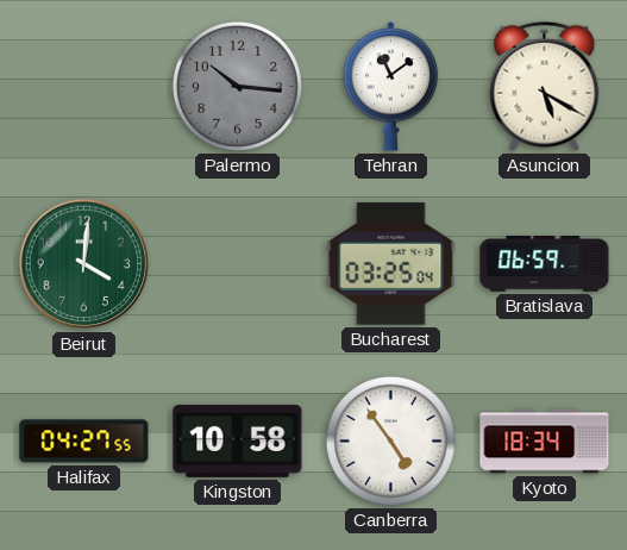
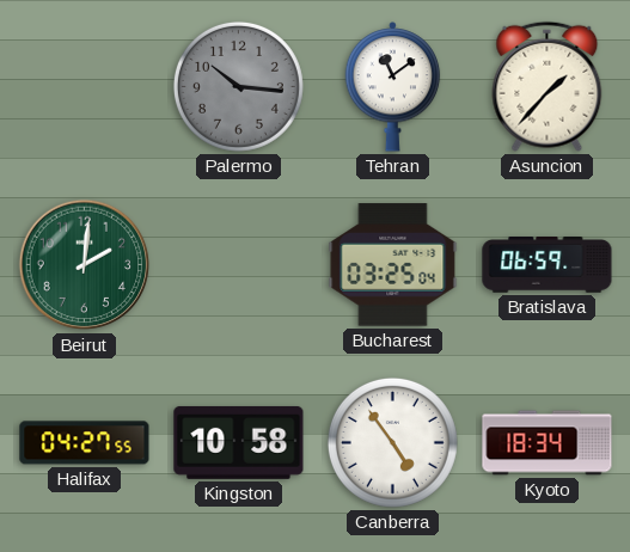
Asuncion: 5:20 -> 1:37 (548, 86)
Beirut: 4:01 -> 2:01 (85, 265)
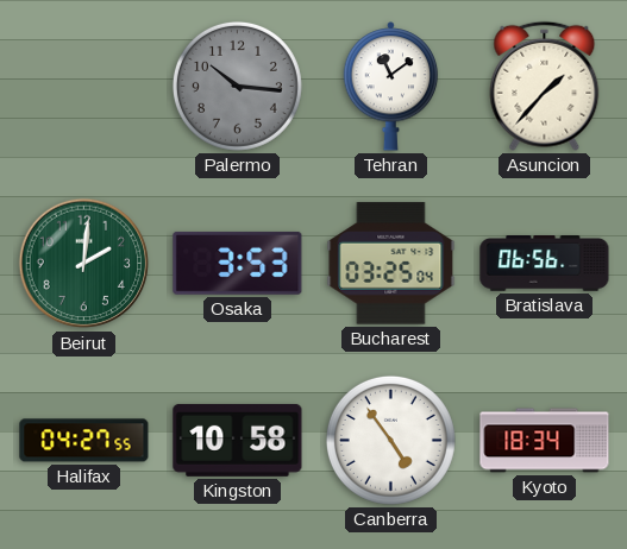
Osaka: none -> 3:53 (238, 263)
Bratislava: 06:59 -> 06:56 (545, 264)
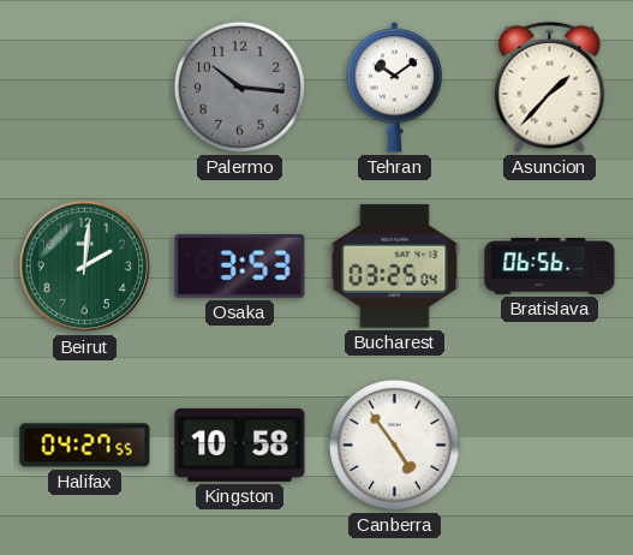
Tehran: 11:09 -> 10:09 (395, 88)
Kyoto: 18:34 -> none (545, 441)
